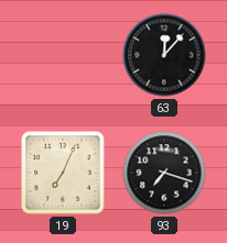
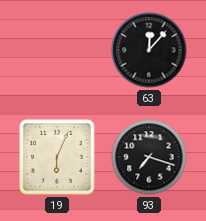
19: 7:04 -> 6:04 (57, 157)
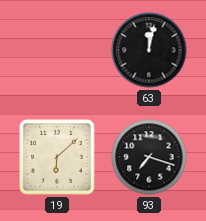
63: 12:07 -> 12:02 (149, 50)
19: 6:04 -> 6:08 (57, 157)
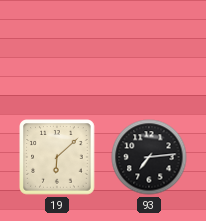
63: 12:02 -> none (149, 50)
93: 7:18 -> 7:14 (149, 157)
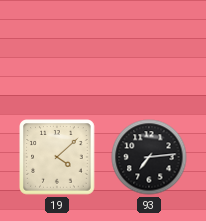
19: 6:08 -> 4:08 (57, 157)
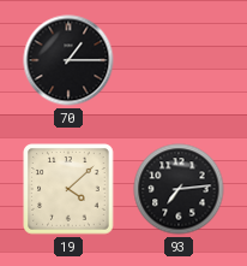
70: none -> 1:15 (68, 60)
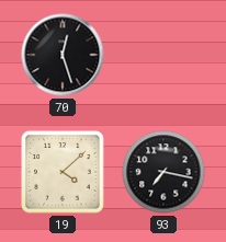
70: 1:15 -> 12:27 (63, 55)
93: 7:14 -> 7:17 (163, 172)
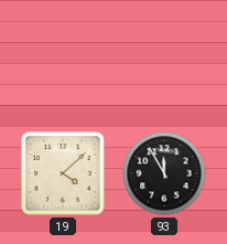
70: 12:27 -> none (63, 55)
93: 7:17 -> 11:55 (164, 173)
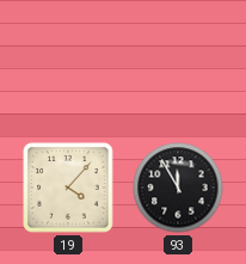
19: 4:08 -> 4:07 (68, 188)
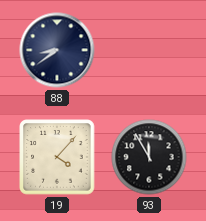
88: none -> 8:39 (57, 50)
